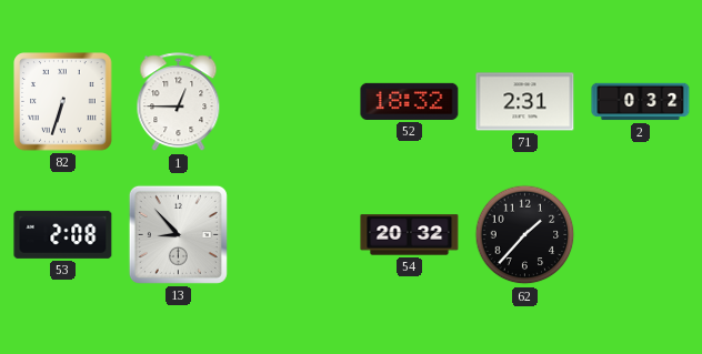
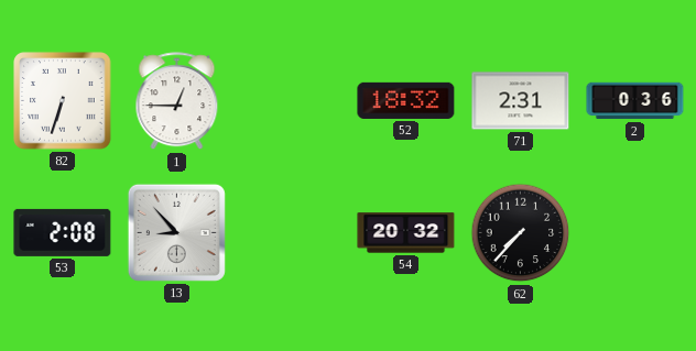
2: 0:32 -> 0:36 (635, 101)
62: 1:37 -> 7:37 (521, 233)
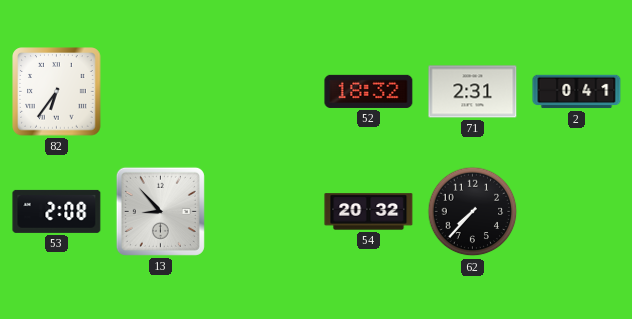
82: 6:33 -> 6:36 (57, 92)
1: 12:45 -> none (177, 101)
2: 0:36 -> 0:41 (577, 92)
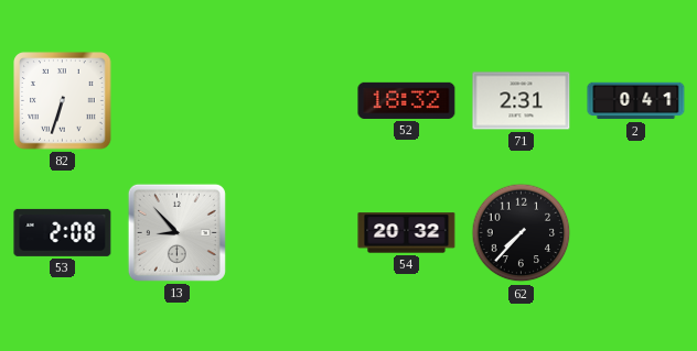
82: 6:36 -> 6:33 (63, 101)
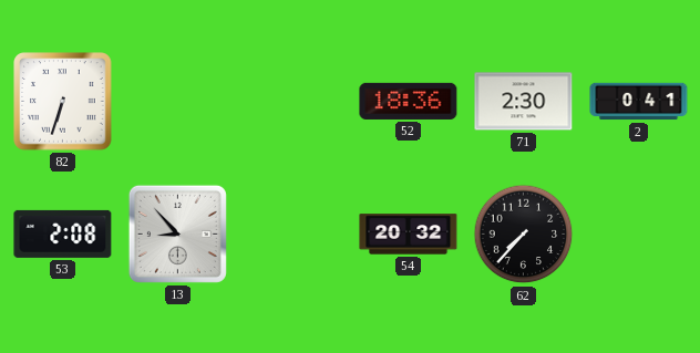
52: 18:32 -> 18:36 (409, 101)
71: 2:31 -> 2:30 (524, 102)
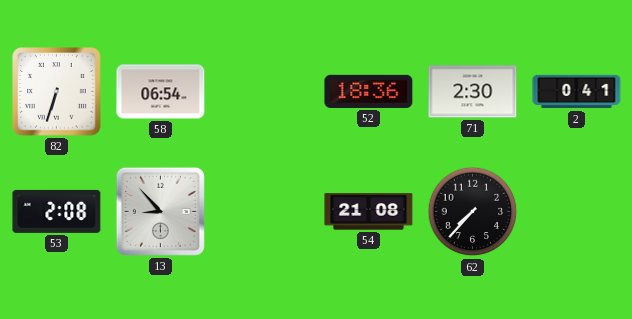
58: none -> 06:54 (161, 92)
54: 20:32 -> 21:08 (369, 212)
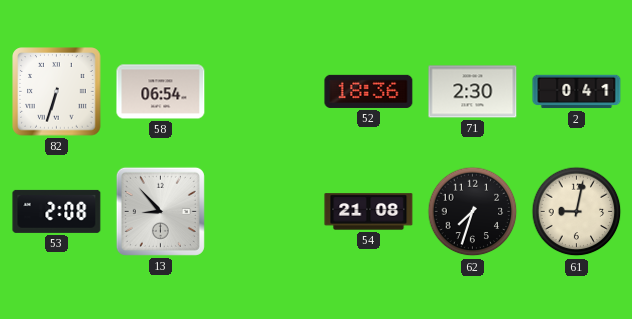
62: 7:37 -> 7:33 (473, 212)
61: none -> 9:02 (577, 212)
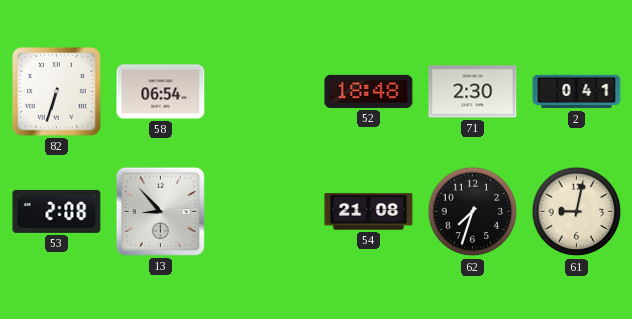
52: 18:36 -> 18:48 (369, 91)
